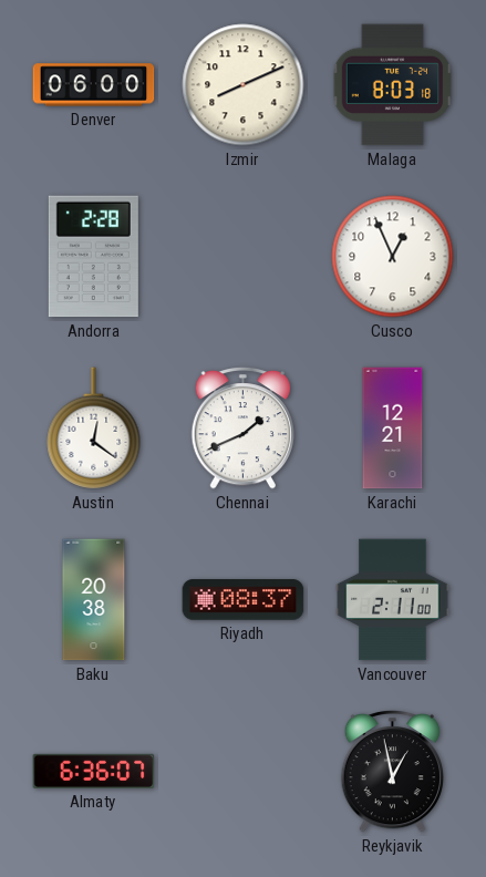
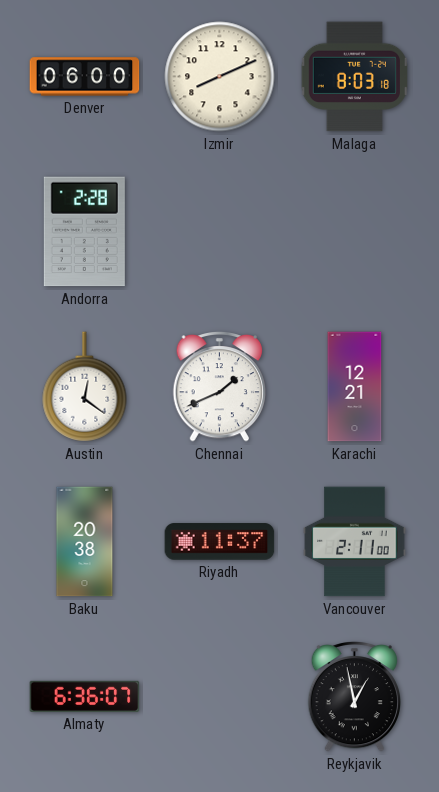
Cusco: 12:56 -> none (393, 257)
Riyadh: 08:37 -> 11:37 (220, 542)
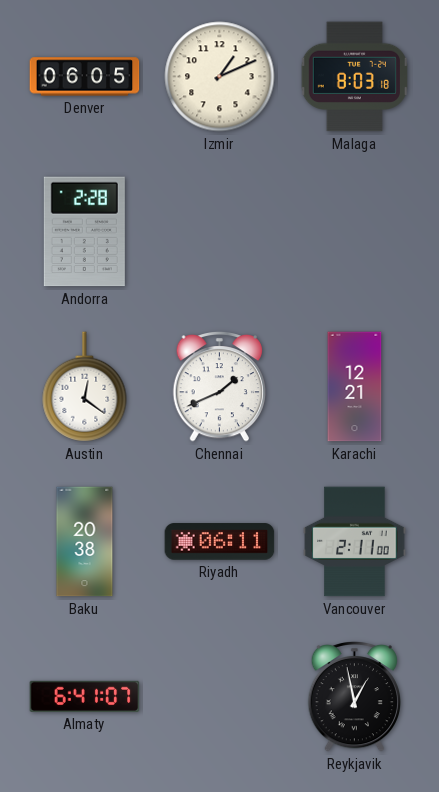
Denver: 06:00 -> 06:05 (85, 77)
Izmir: 8:11 -> 1:11 (220, 77)
Riyadh: 11:37 -> 06:11 (220, 542)
Almaty: 6:36 -> 6:41 (85, 696)
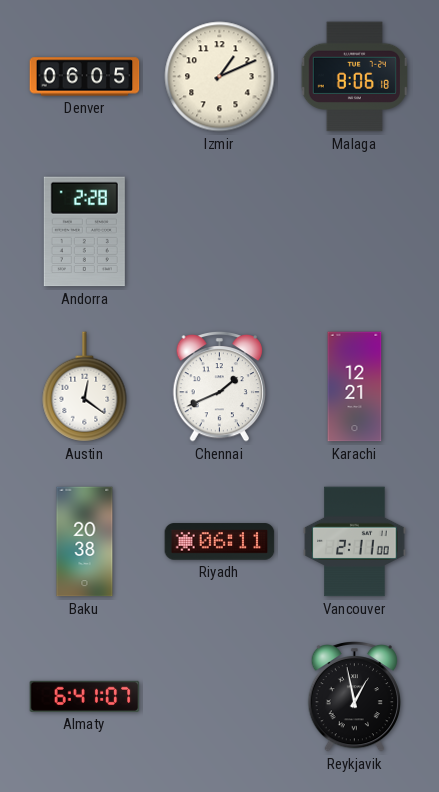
Malaga: 8:03 -> 8:06 (354, 77)
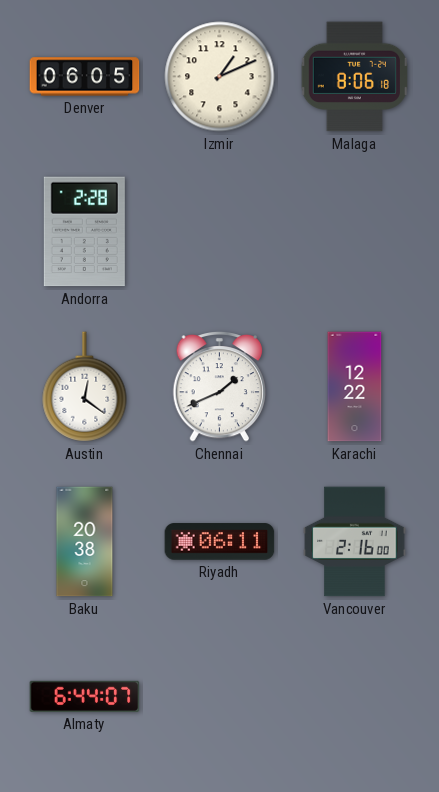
Karachi: 12:21 -> 12:22 (355, 387)
Vancouver: 2:11 -> 2:16 (355, 542)
Almaty: 6:41 -> 6:44 (85, 696)
Reykjavik: 12:58 -> none (354, 697)
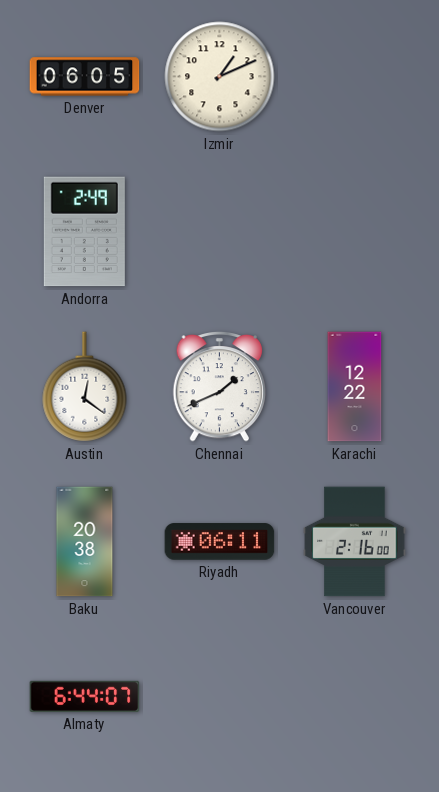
Malaga: 8:06 -> none (354, 77)
Andorra: 2:28 -> 2:49 (84, 232)
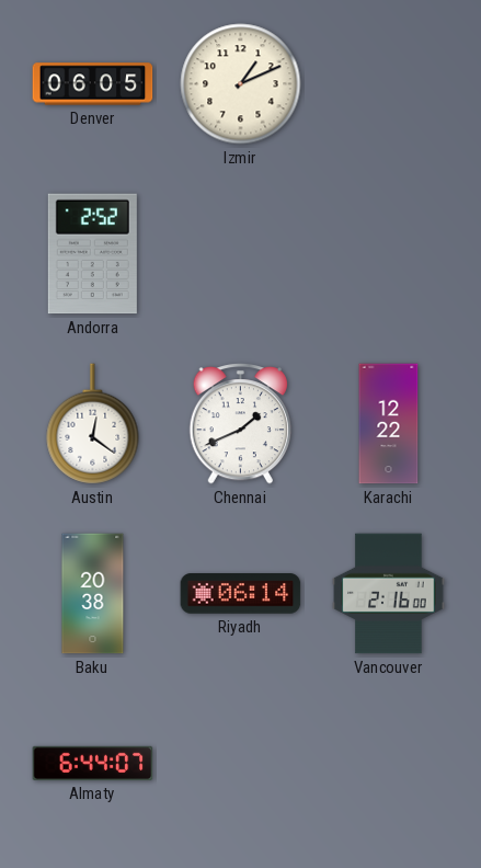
Andorra: 2:49 -> 2:52 (92, 254)
Riyadh: 06:11 -> 06:14 (241, 594)
